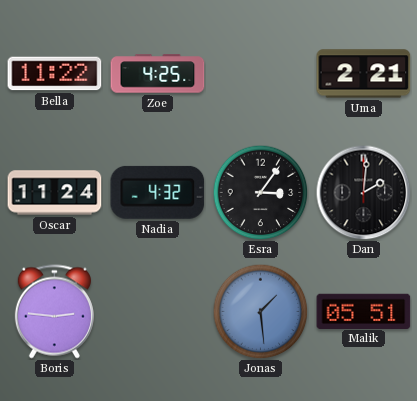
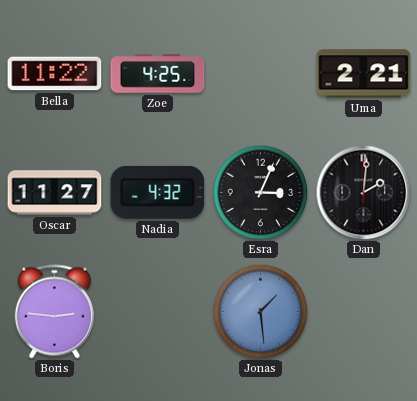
Oscar: 11:24 -> 11:27 (55, 193)
Esra: 3:06 -> 3:04 (260, 192)
Malik: 05:51 -> none (364, 311)
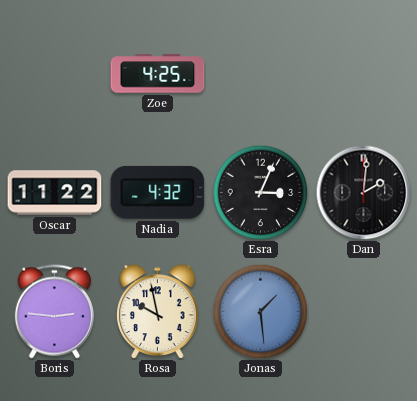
Bella: 11:22 -> none (55, 74)
Uma: 2:21 -> none (364, 74)
Oscar: 11:27 -> 11:22 (55, 193)
Rosa: none -> 9:58 (158, 312)
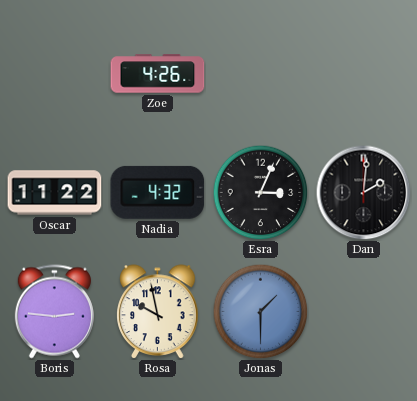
Zoe: 4:25 -> 4:26 (158, 74)
Jonas: 1:29 -> 1:30 (260, 311)
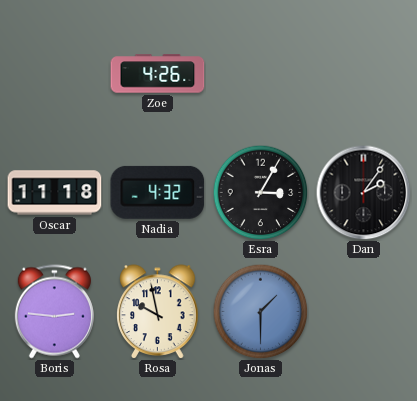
Oscar: 11:22 -> 11:18 (55, 193)
Esra: 3:04 -> 3:05 (260, 192)
Dan: 2:01 -> 2:06 (363, 192)
